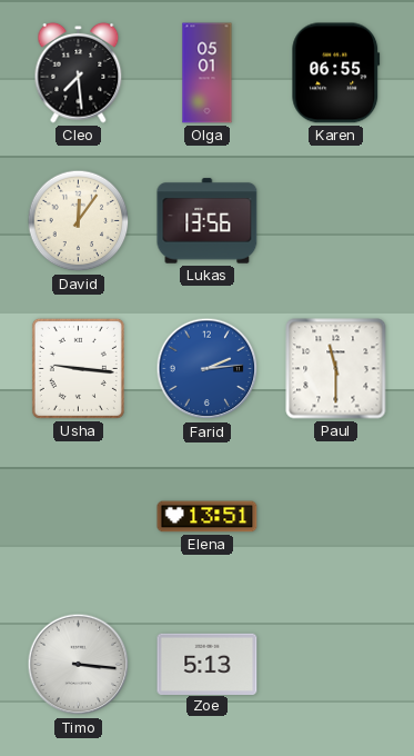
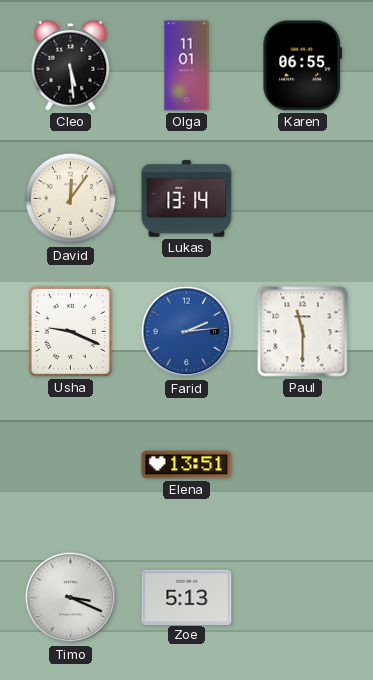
Cleo: 7:29 -> 5:29 (71, 65)
Olga: 05:01 -> 11:01 (187, 66)
Lukas: 13:56 -> 13:14 (187, 199)
Usha: 9:16 -> 9:19 (70, 331)
Timo: 3:16 -> 3:19 (71, 598)
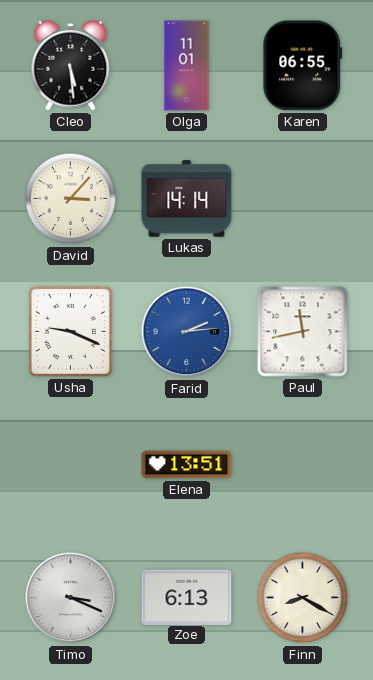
David: 12:06 -> 3:07 (71, 199)
Lukas: 13:14 -> 14:14 (187, 199)
Paul: 11:30 -> 11:43 (303, 332)
Zoe: 5:13 -> 6:13 (187, 597)
Finn: none -> 8:20 (303, 598)
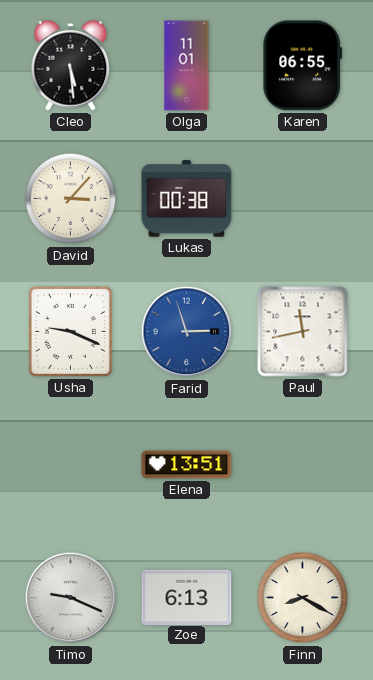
Lukas: 14:14 -> 00:38 (187, 199)
Farid: 2:14 -> 2:57 (187, 332)
Timo: 3:19 -> 9:19 (71, 598)
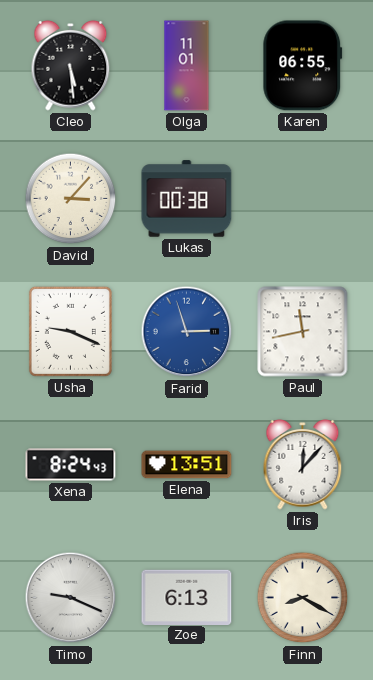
Xena: none -> 8:24 (71, 465)
Iris: none -> 12:07 (303, 464)
